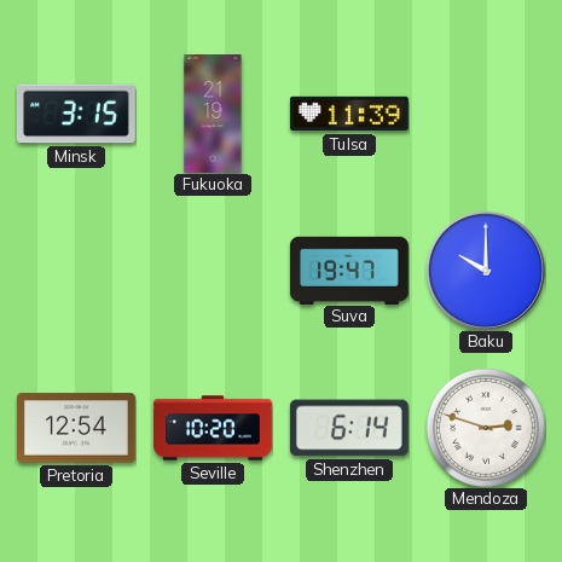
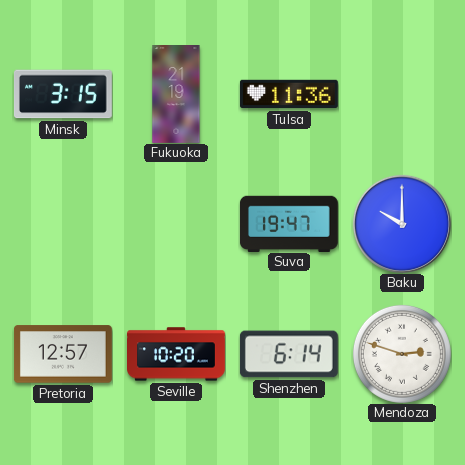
Tulsa: 11:39 -> 11:36 (289, 94)
Pretoria: 12:54 -> 12:57 (63, 354)
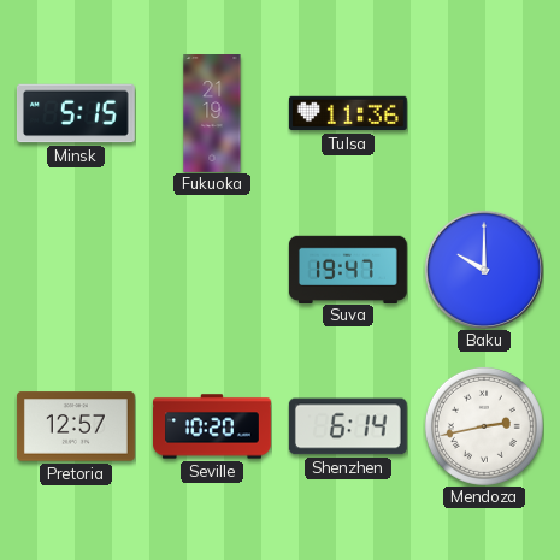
Minsk: 3:15 -> 5:15 (76, 113)
Mendoza: 2:48 -> 2:43 (484, 426)
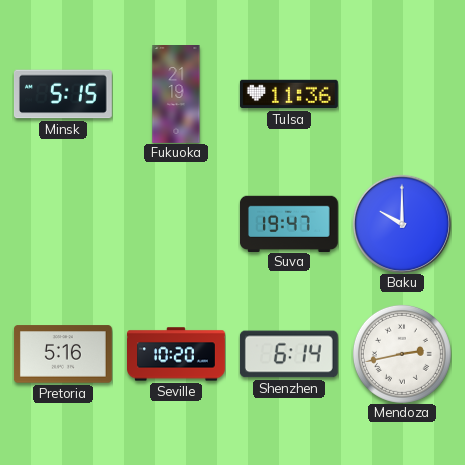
Pretoria: 12:57 -> 5:16 (63, 354)
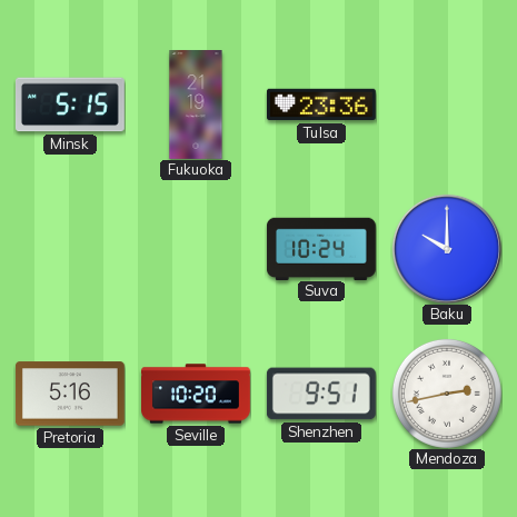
Tulsa: 11:36 -> 23:36 (321, 105)
Suva: 19:47 -> 10:24 (321, 248)
Shenzhen: 6:14 -> 9:51 (321, 394)
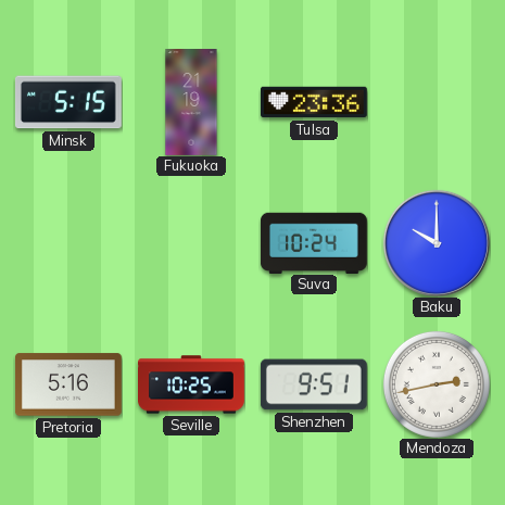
Seville: 10:20 -> 10:25 (192, 384)
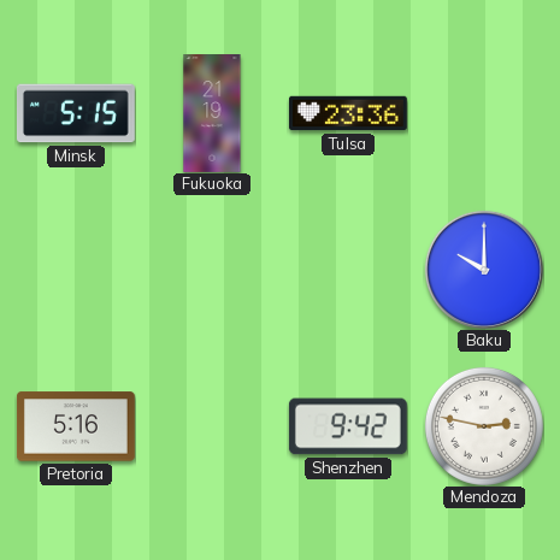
Suva: 10:24 -> none (314, 242)
Seville: 10:25 -> none (192, 384)
Shenzhen: 9:51 -> 9:42 (348, 426)
Mendoza: 2:43 -> 2:47 (484, 426)
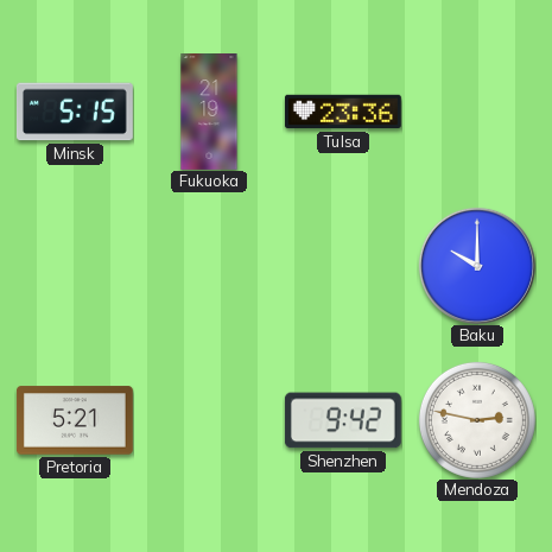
Pretoria: 5:16 -> 5:21 (75, 420)
